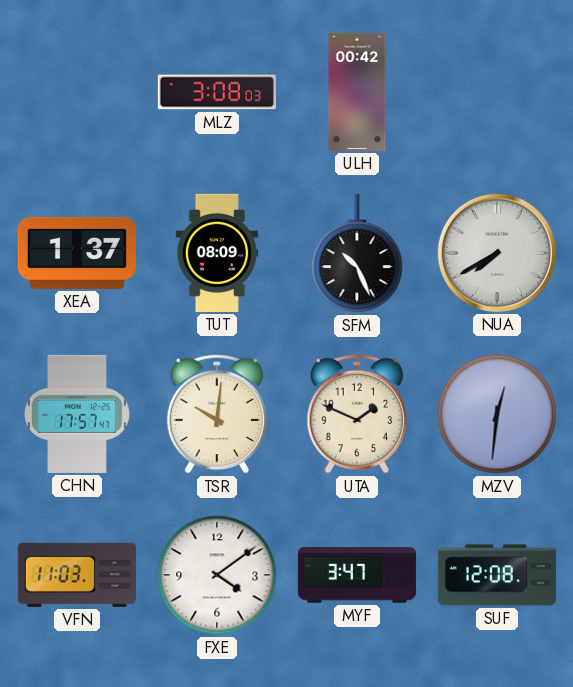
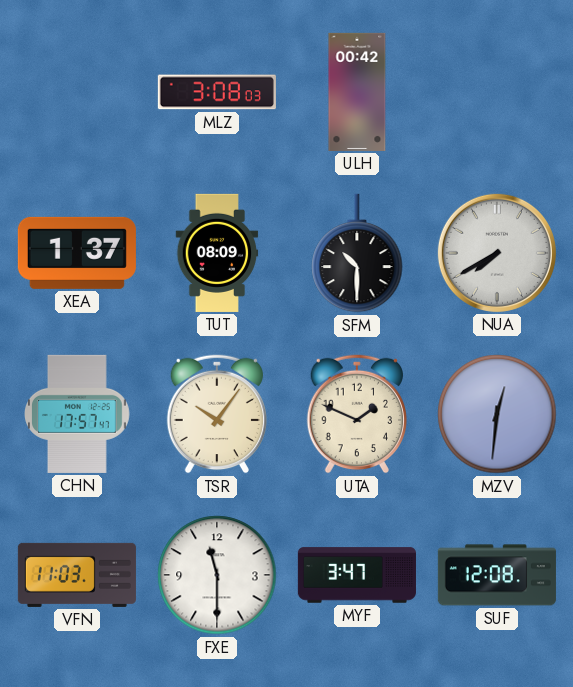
SFM: 10:26 -> 10:30 (357, 253)
TSR: 10:01 -> 10:06 (216, 414)
FXE: 4:09 -> 11:30 (217, 575)
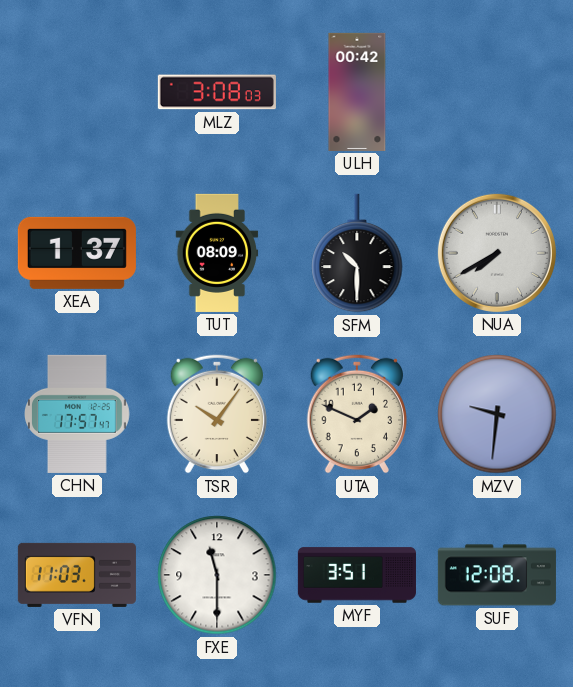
MZV: 12:31 -> 9:31 (497, 414)
MYF: 3:47 -> 3:51 (357, 575)
